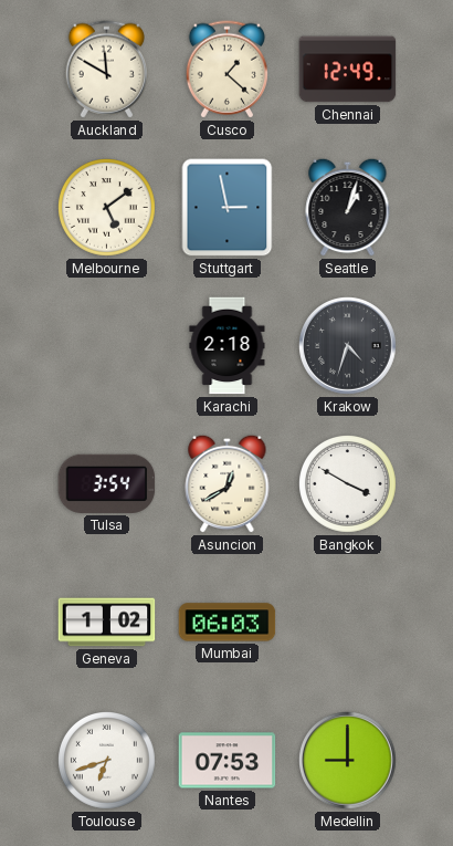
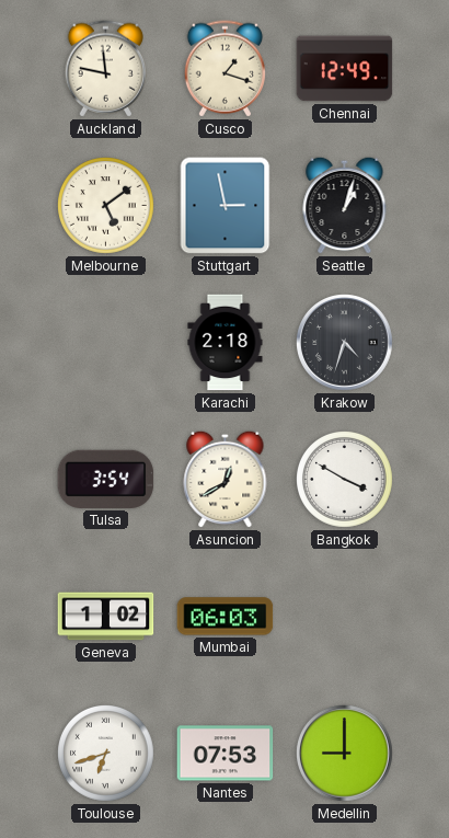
Auckland: 11:50 -> 11:47 (105, 69)
Cusco: 1:22 -> 1:18 (225, 69)
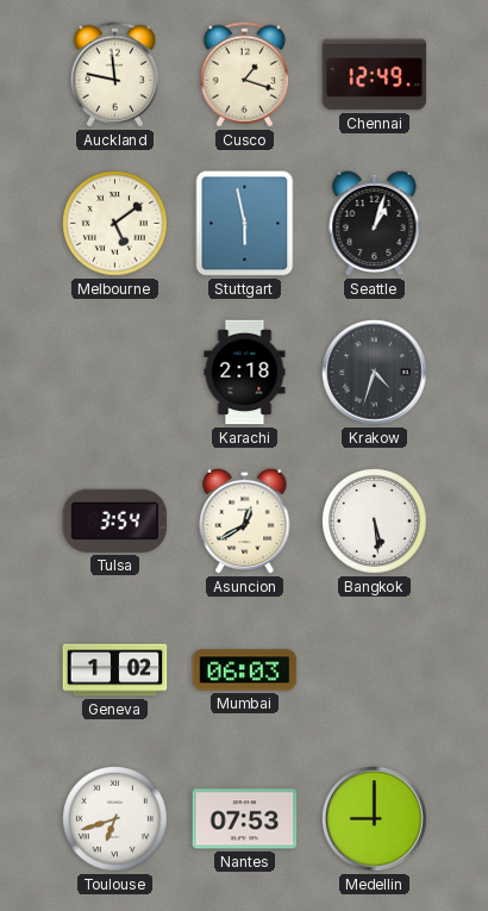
Stuttgart: 2:58 -> 5:58 (245, 224)
Bangkok: 3:50 -> 5:29 (375, 522)
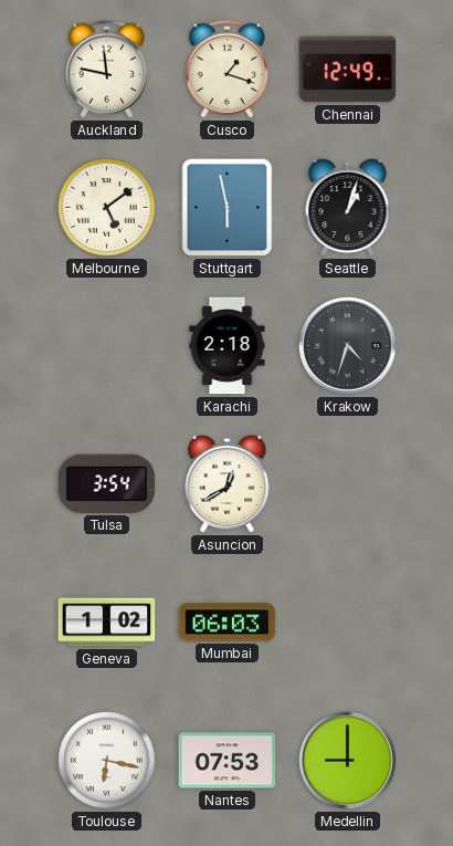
Bangkok: 5:29 -> none (375, 522)
Toulouse: 6:42 -> 6:17 (107, 761)
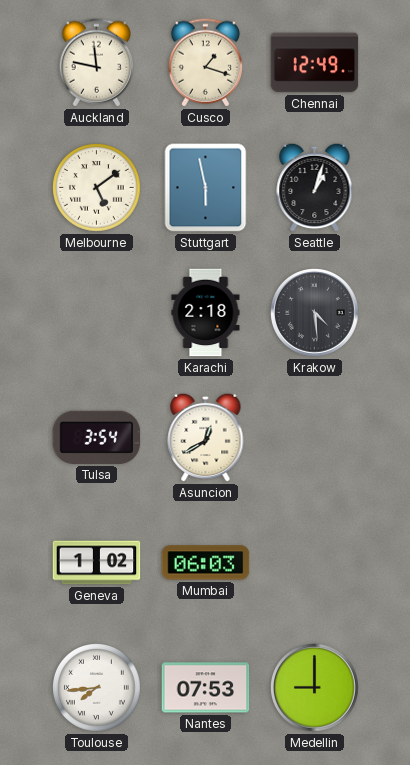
Krakow: 4:33 -> 4:29 (315, 313)
Toulouse: 6:17 -> 7:44 (97, 688)
